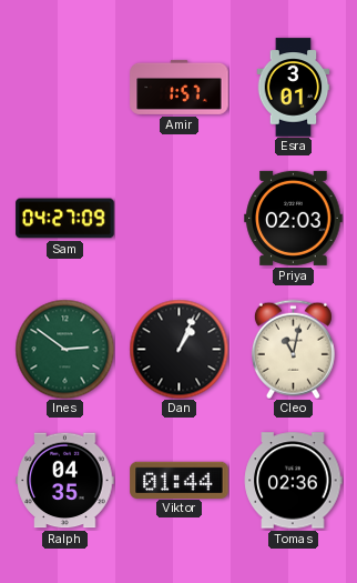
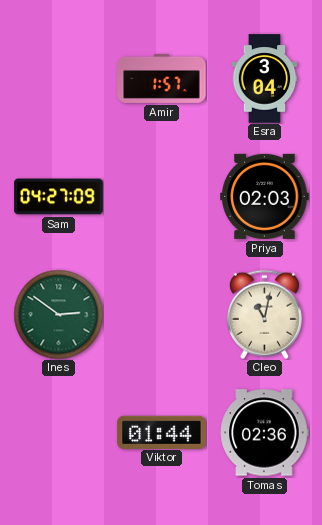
Esra: 3:01 -> 3:04 (265, 79)
Dan: 1:04 -> none (178, 349)
Ralph: 04:35 -> none (65, 481)
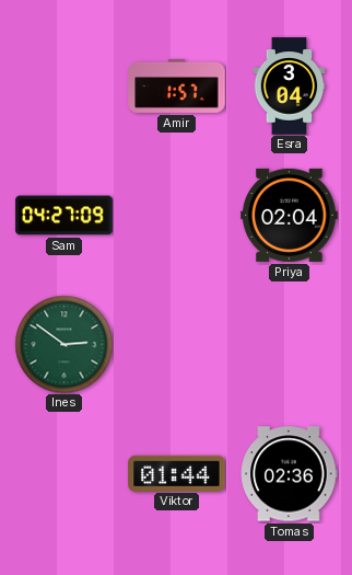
Priya: 02:03 -> 02:04 (290, 215)
Cleo: 11:02 -> none (264, 314)
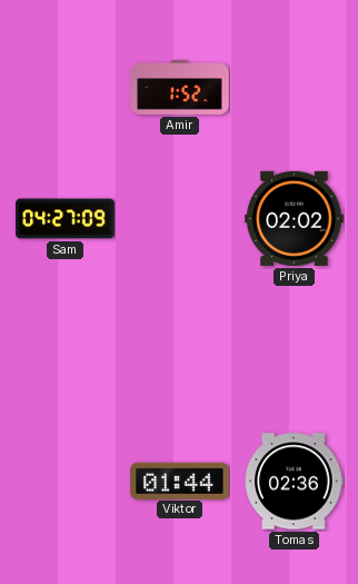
Amir: 1:57 -> 1:52 (180, 87)
Esra: 3:04 -> none (290, 87)
Priya: 02:04 -> 02:02 (295, 218)
Ines: 2:51 -> none (63, 344)
